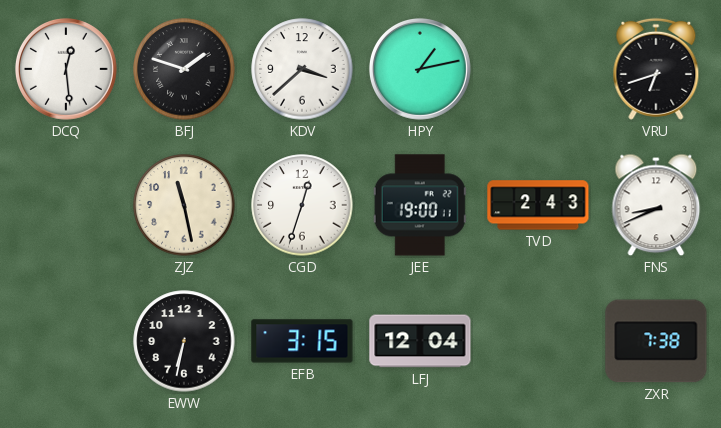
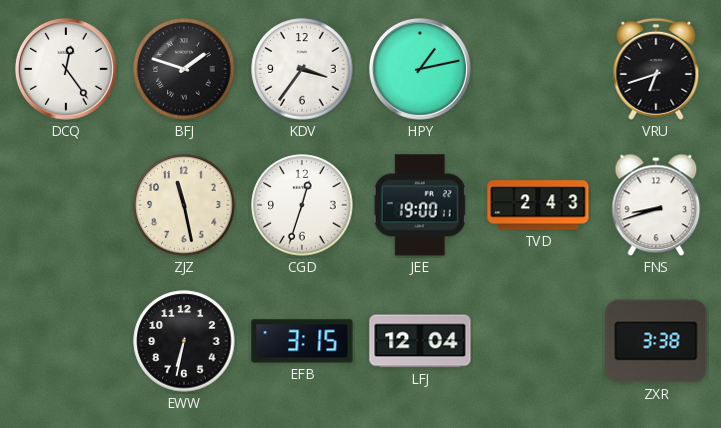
DCQ: 12:29 -> 12:24 (66, 69)
KDV: 3:38 -> 3:36 (302, 69)
FNS: 8:41 -> 8:42 (656, 205)
ZXR: 7:38 -> 3:38 (656, 341)
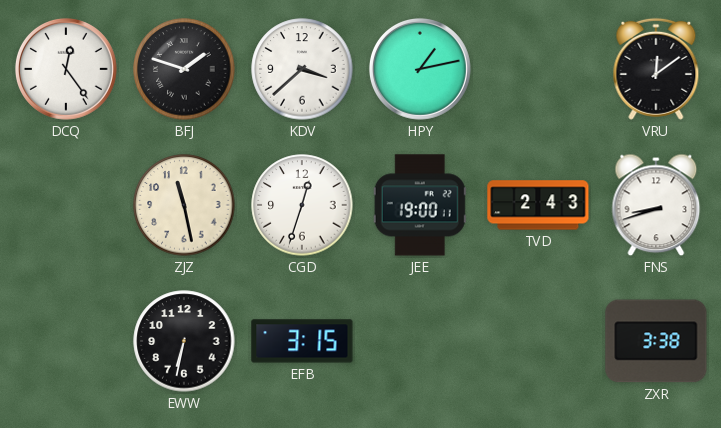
KDV: 3:36 -> 3:38 (302, 69)
VRU: 6:42 -> 12:09 (656, 69)
LFJ: 12:04 -> none (420, 341)
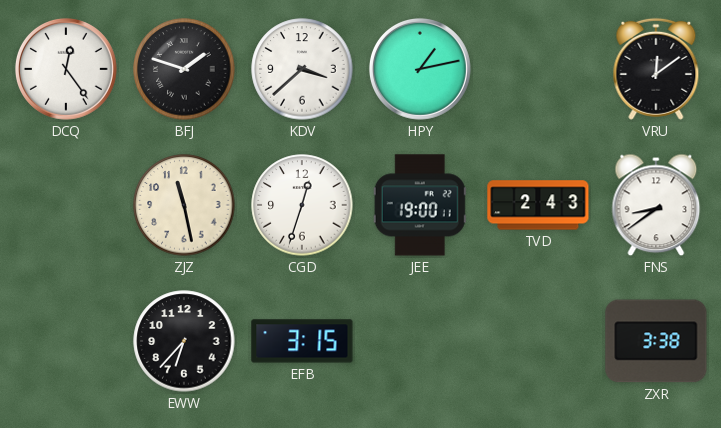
FNS: 8:42 -> 8:39 (656, 205)
EWW: 6:32 -> 6:37 (184, 341)
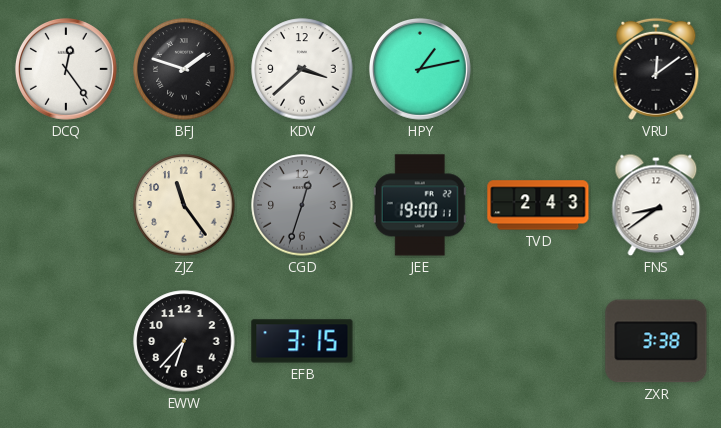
ZJZ: 11:28 -> 11:24 (184, 205)
CGD dial: white -> grey (302, 205)
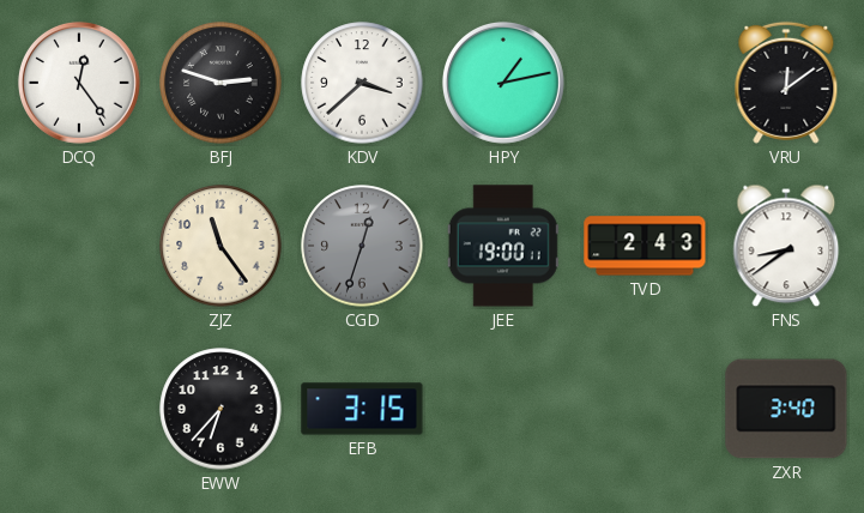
BFJ: 1:48 -> 2:48 (220, 83)
ZXR: 3:38 -> 3:40 (786, 409)
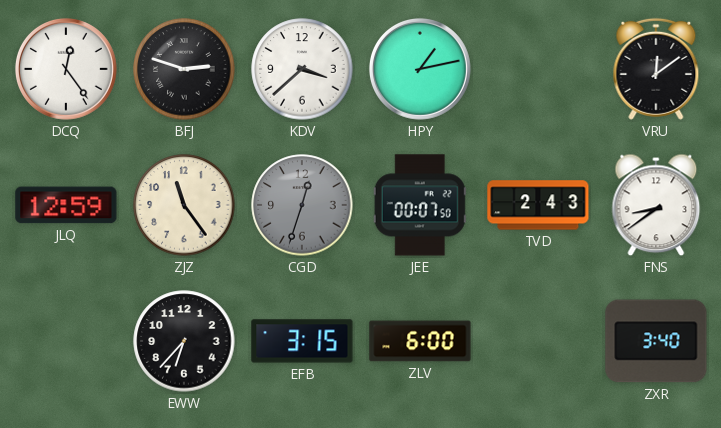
JLQ: none -> 12:59 (66, 205)
JEE: 19:00 -> 00:07 (420, 205)
ZLV: none -> 6:00 (420, 341)
